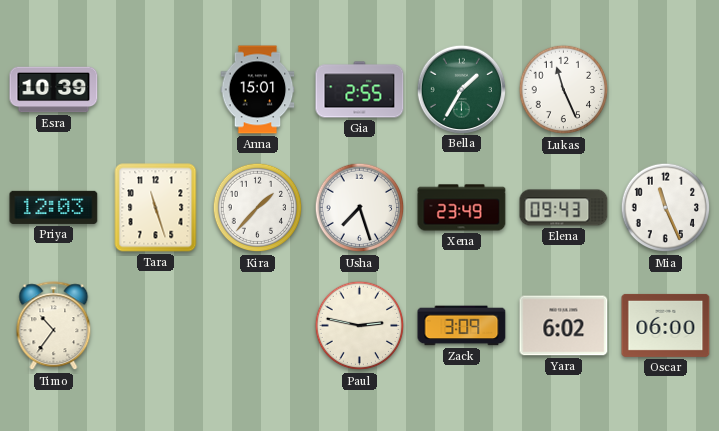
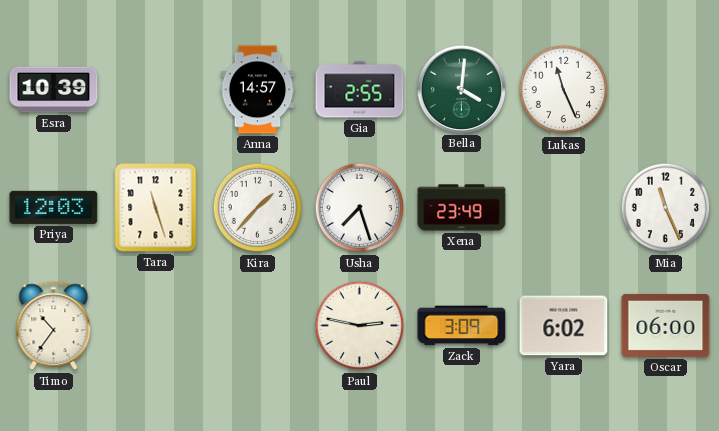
Anna: 15:01 -> 14:57 (258, 90)
Bella: 1:35 -> 4:01 (461, 89)
Elena: 09:43 -> none (564, 208)
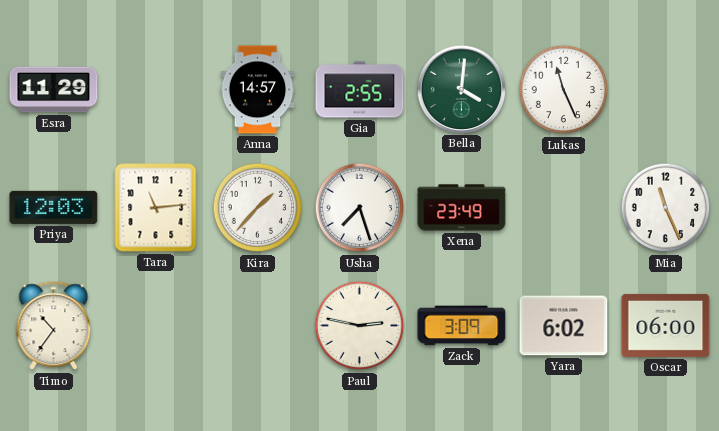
Esra: 10:39 -> 11:29 (54, 90)
Tara: 11:27 -> 11:14 (156, 208)
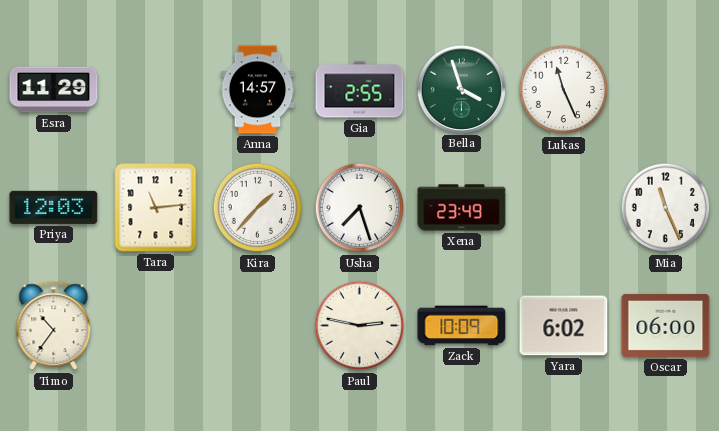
Bella: 4:01 -> 3:57 (461, 89)
Zack: 3:09 -> 10:09 (462, 326)
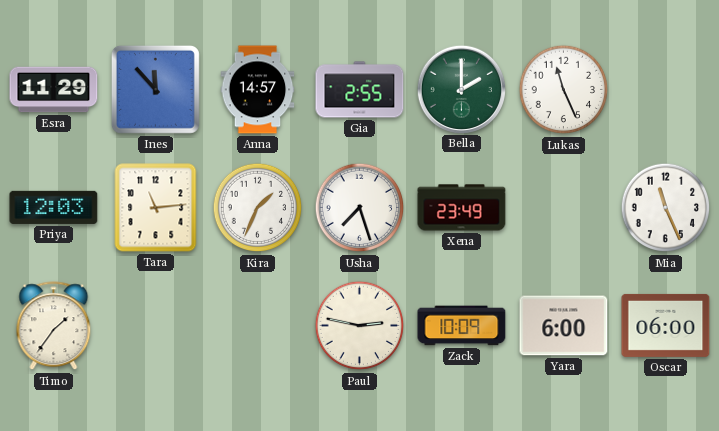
Ines: none -> 11:53 (155, 89)
Bella: 3:57 -> 2:00 (461, 89)
Kira: 1:37 -> 1:34 (258, 208)
Timo: 10:36 -> 1:36 (54, 326)
Yara: 6:02 -> 6:00 (564, 326)
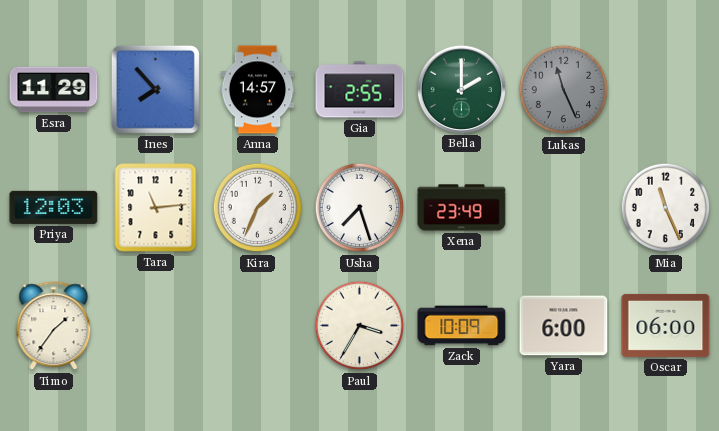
Ines: 11:53 -> 7:53 (155, 89)
Lukas dial: white -> grey (564, 90)
Paul: 2:47 -> 3:35 (360, 326)
